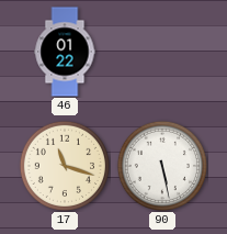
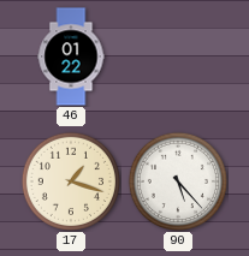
17: 11:18 -> 1:18 (70, 180)
90: 5:28 -> 5:23 (177, 180)
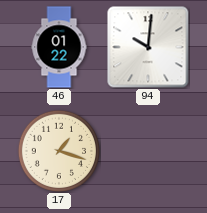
94: none -> 10:01 (148, 47)
90: 5:23 -> none (177, 180)
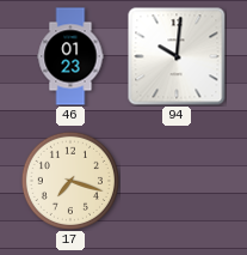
46: 01:22 -> 01:23 (70, 56)
17: 1:18 -> 7:18 (69, 180)
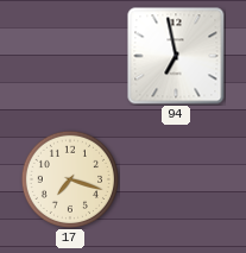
46: 01:23 -> none (70, 56)
94: 10:01 -> 6:58 (176, 56)
